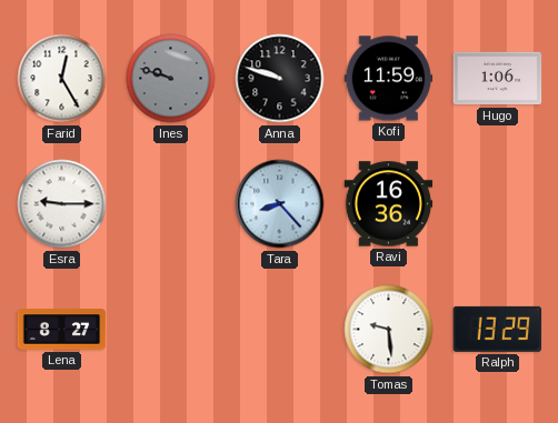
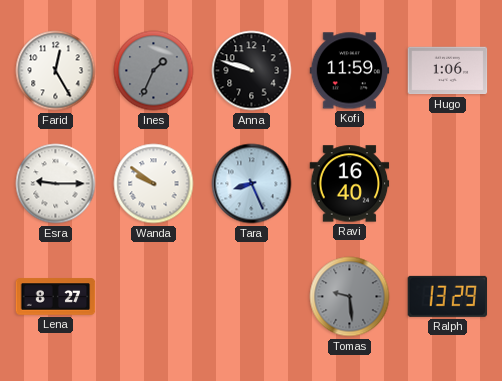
Ines: 9:48 -> 1:34 (154, 71)
Wanda: none -> 9:51 (154, 184)
Tara: 8:23 -> 8:26 (252, 184)
Ravi: 16:36 -> 16:40 (350, 184)
Tomas dial: white -> grey (350, 297)
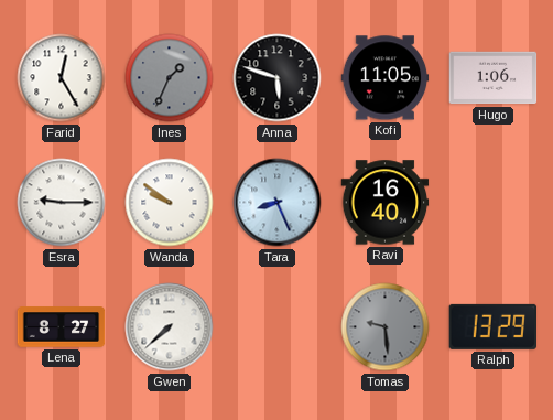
Anna: 9:48 -> 5:48 (278, 78)
Kofi: 11:59 -> 11:05 (386, 78)
Gwen: none -> 7:38 (170, 327)
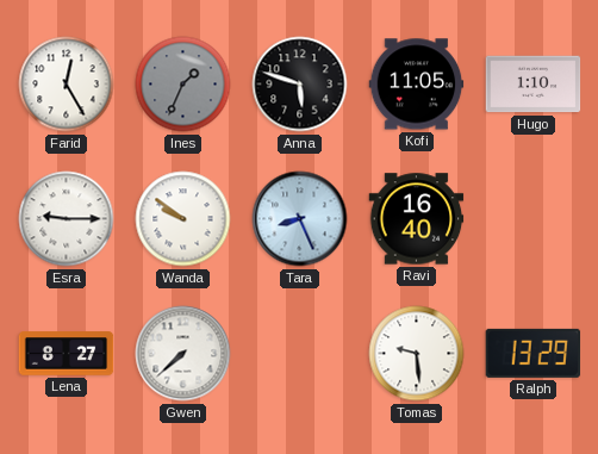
Hugo: 1:06 -> 1:10 (534, 85)
Tomas dial: grey -> white (417, 354)
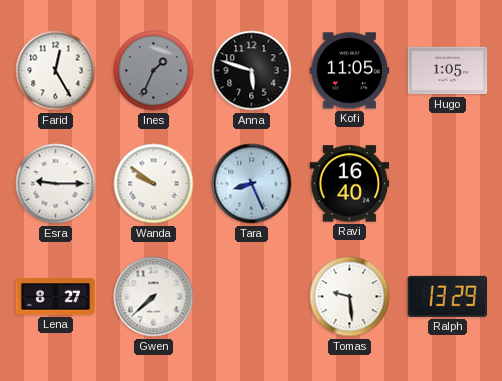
Hugo: 1:10 -> 1:05 (448, 71)
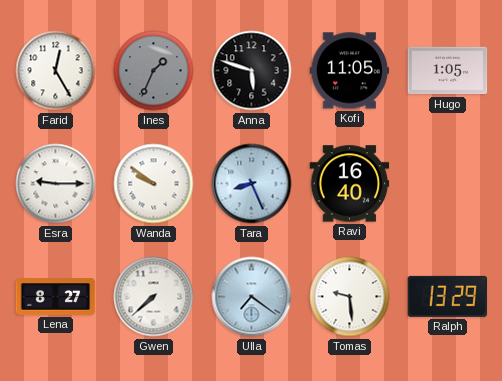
Ulla: none -> 7:21 (252, 297)
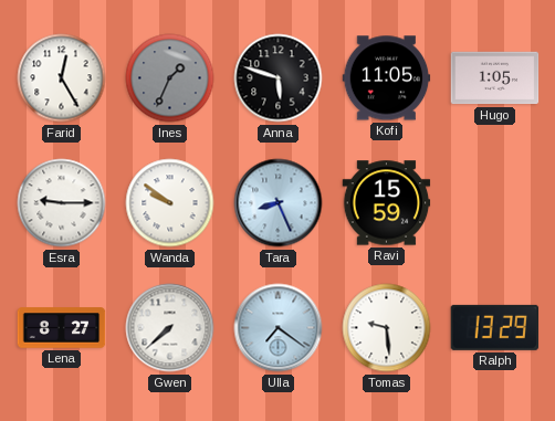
Ravi: 16:40 -> 15:59 (387, 203)
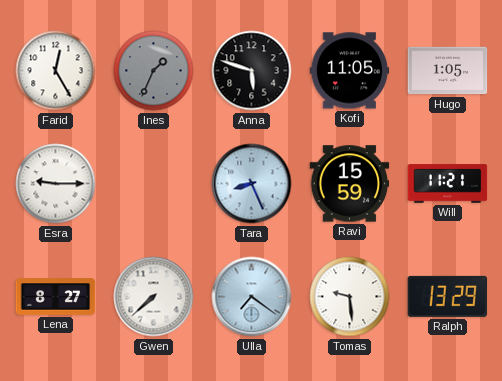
Wanda: 9:51 -> none (170, 203)
Will: none -> 11:21 (448, 184)
